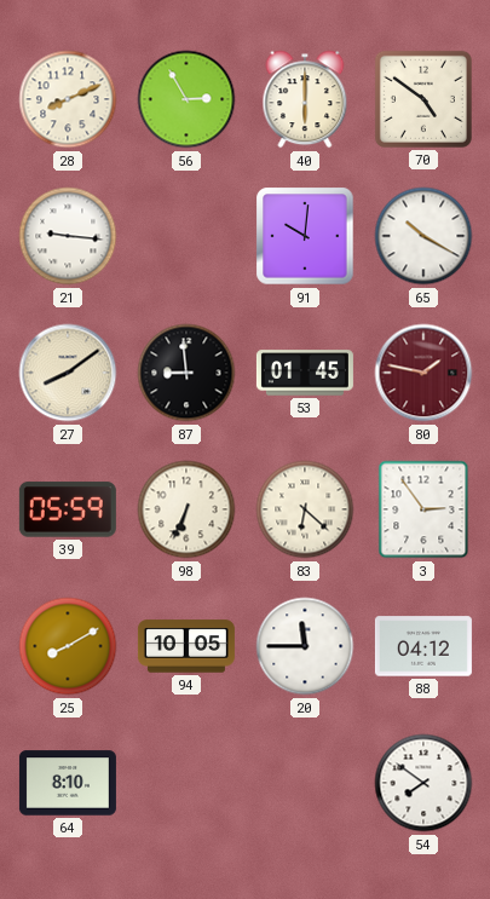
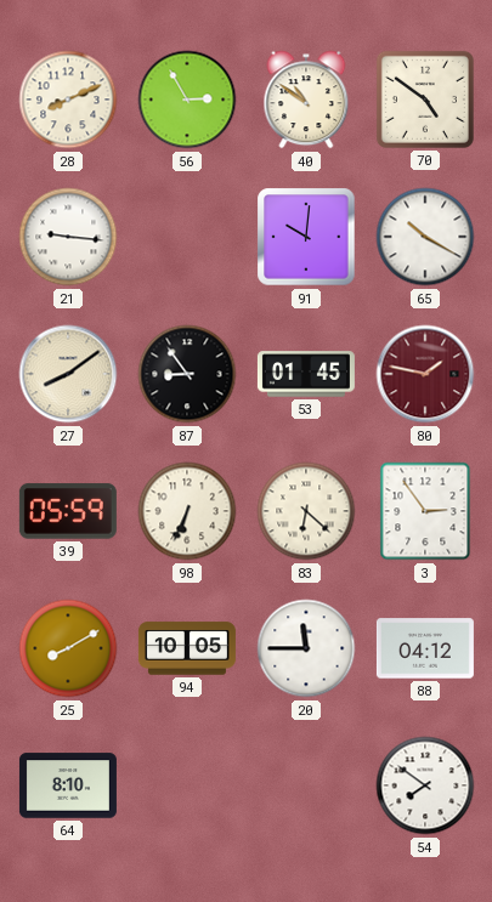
40: 6:00 -> 10:51 (306, 100)
87: 8:59 -> 8:54 (187, 374)
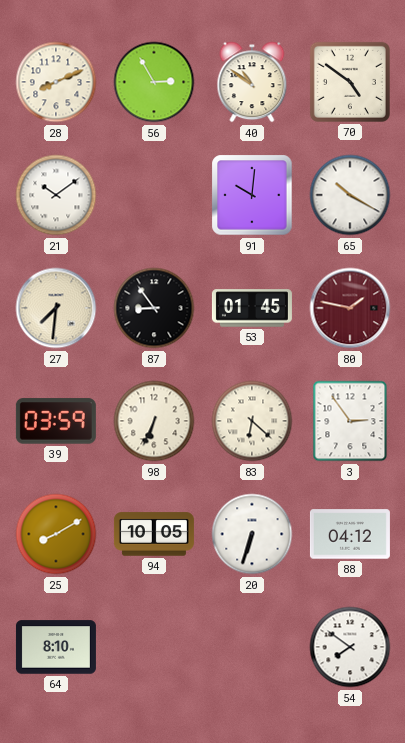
21: 9:16 -> 10:09 (56, 195)
27: 8:09 -> 7:31 (56, 308)
39: 05:59 -> 03:59 (56, 421)
20: 11:45 -> 6:33 (252, 534)
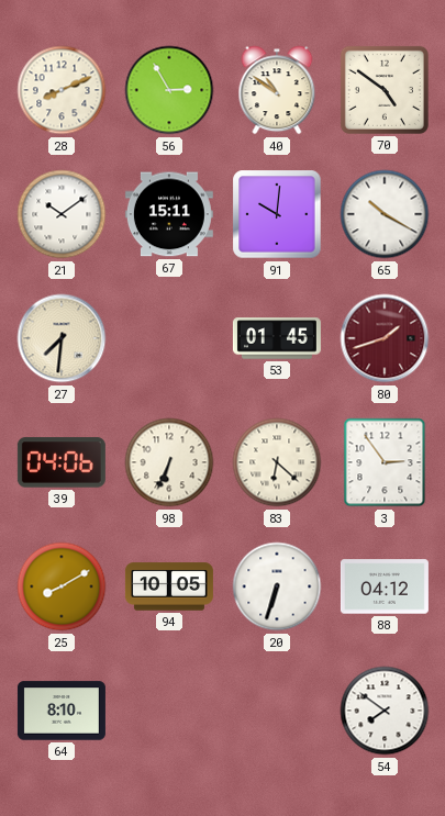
67: none -> 15:11 (169, 214)
87: 8:54 -> none (154, 308)
80: 1:47 -> 1:42 (385, 338)
39: 03:59 -> 04:06 (62, 462)
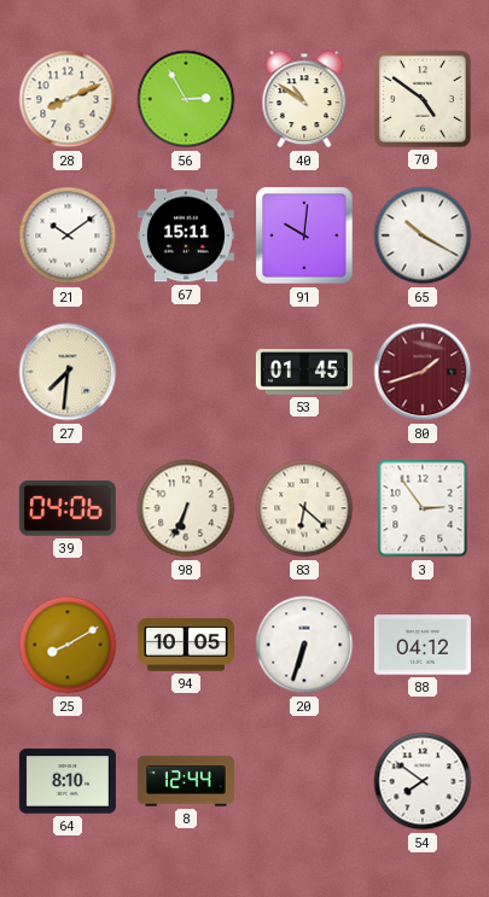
8: none -> 12:44 (186, 781)
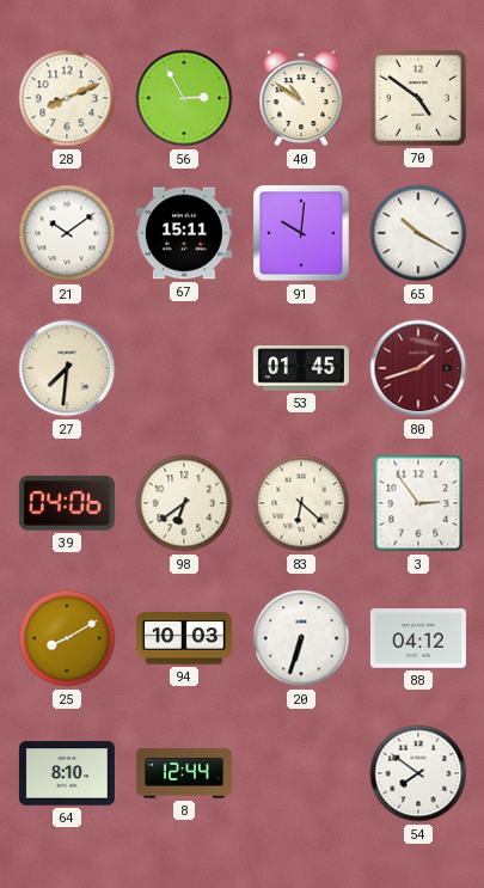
98: 6:34 -> 6:39 (184, 503)
94: 10:05 -> 10:03 (184, 638)
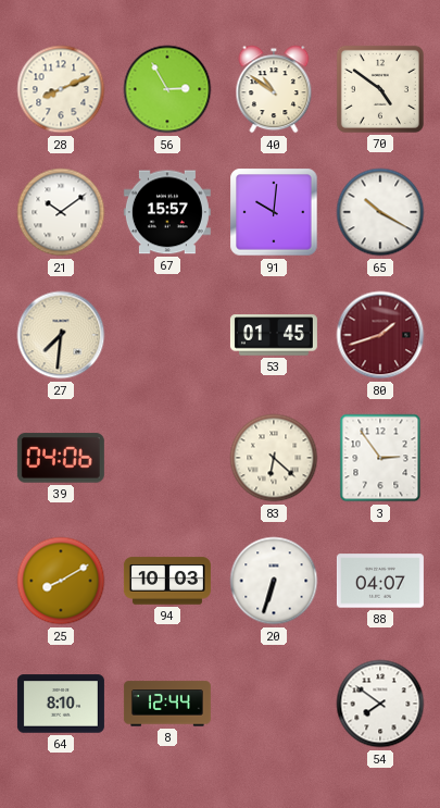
67: 15:11 -> 15:57 (167, 212)
98: 6:39 -> none (184, 503)
88: 04:12 -> 04:07 (380, 581)
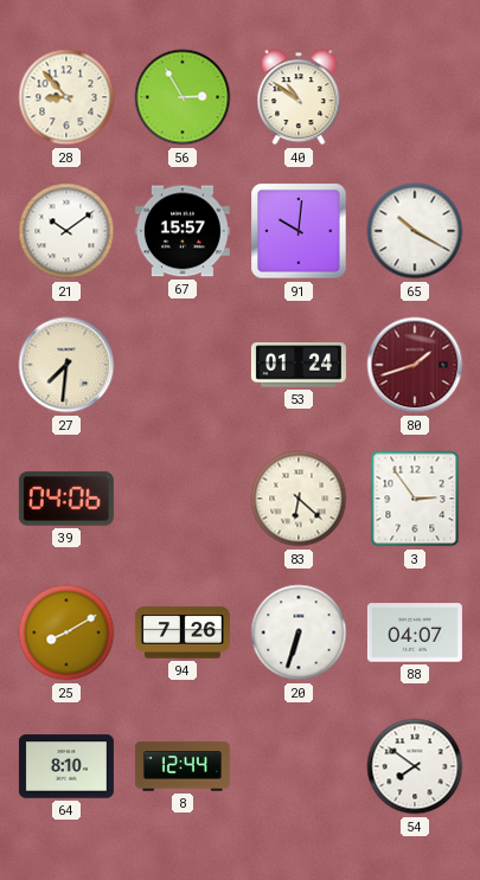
28: 8:11 -> 8:53 (66, 97)
70: 4:51 -> none (380, 89)
53: 01:45 -> 01:24 (299, 365)
94: 10:03 -> 7:26 (183, 632)
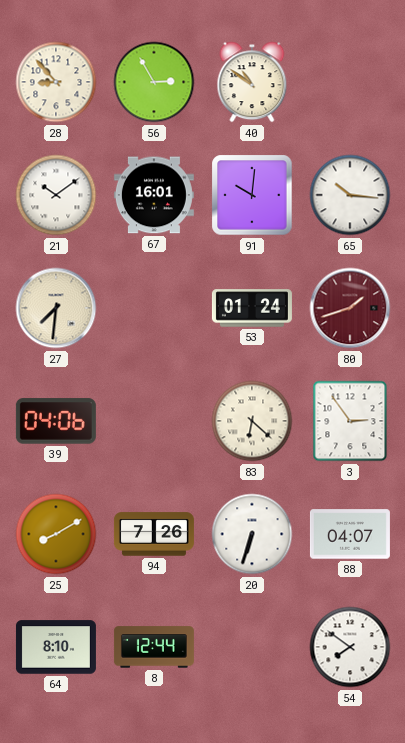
67: 15:57 -> 16:01 (154, 195)
65: 10:20 -> 10:16 (350, 195)
